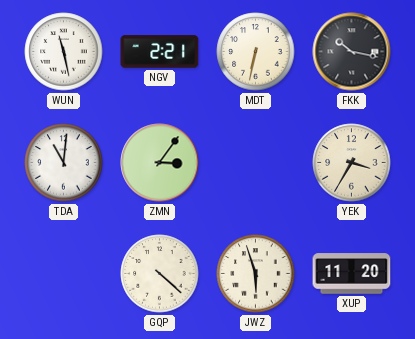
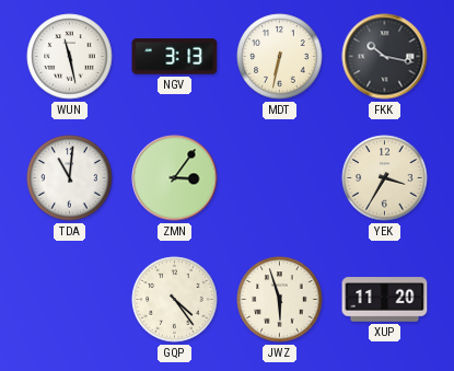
NGV: 2:21 -> 3:13 (175, 57)
GQP: 4:22 -> 4:24 (175, 300)
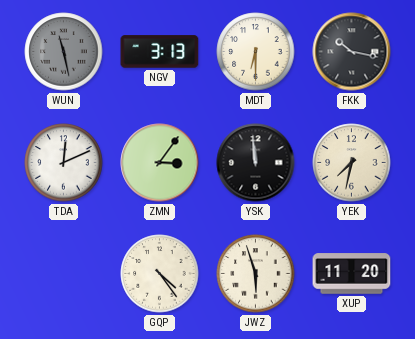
WUN dial: white -> grey (64, 52)
MDT: 6:32 -> 6:30 (256, 52)
TDA: 11:01 -> 12:11 (64, 163)
YSK: none -> 11:59 (256, 163)
YEK: 3:35 -> 7:32 (352, 163)
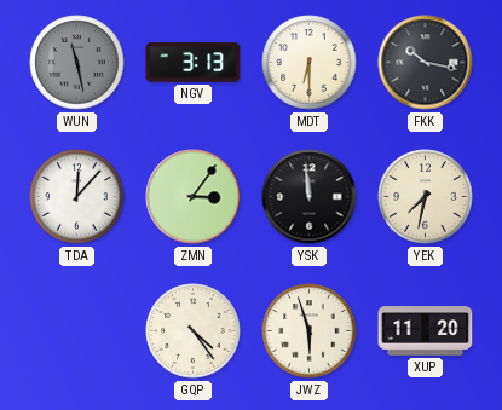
TDA: 12:11 -> 12:07 (77, 197)
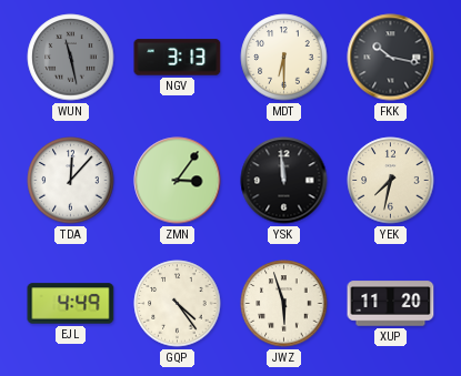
EJL: none -> 4:49 (71, 304)
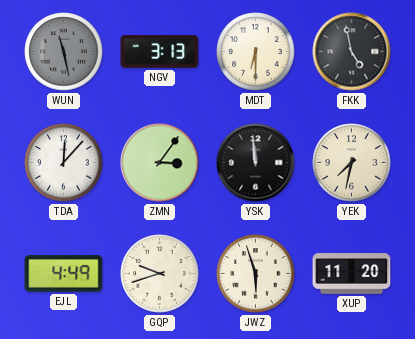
FKK: 10:17 -> 4:58 (352, 52)
GQP: 4:24 -> 9:42 (160, 274)
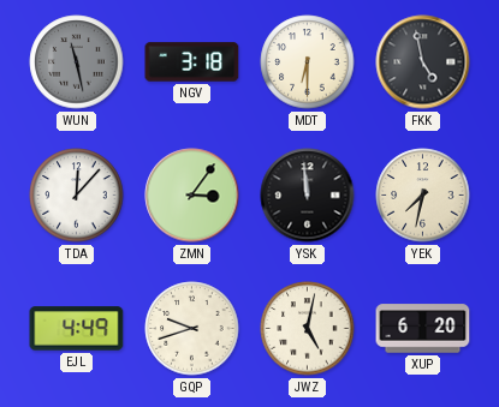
NGV: 3:13 -> 3:18 (192, 62)
JWZ: 5:57 -> 5:02 (308, 329)
XUP: 11:20 -> 6:20 (423, 329)
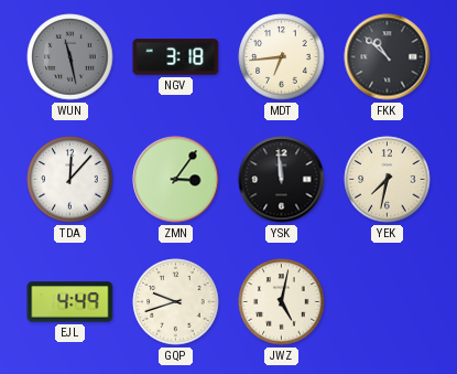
MDT: 6:30 -> 6:44 (282, 57)
FKK: 4:58 -> 10:52 (388, 57)
XUP: 6:20 -> none (423, 329)
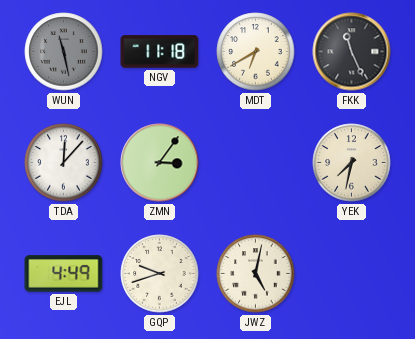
NGV: 3:18 -> 11:18 (160, 52)
MDT: 6:44 -> 6:40 (256, 52)
FKK: 10:52 -> 11:26 (352, 52)
YSK: 11:59 -> none (282, 180)
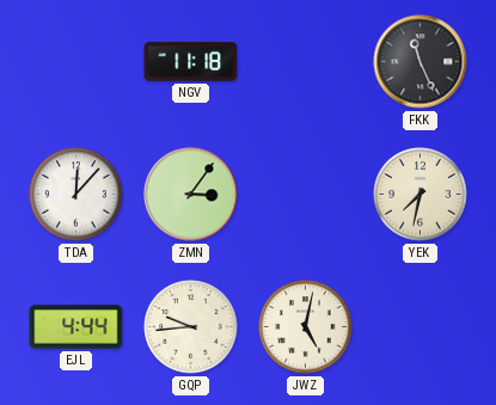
WUN: 11:28 -> none (64, 52)
MDT: 6:40 -> none (256, 52)
EJL: 4:49 -> 4:44 (76, 327)
GQP: 9:42 -> 9:44 (191, 327)
